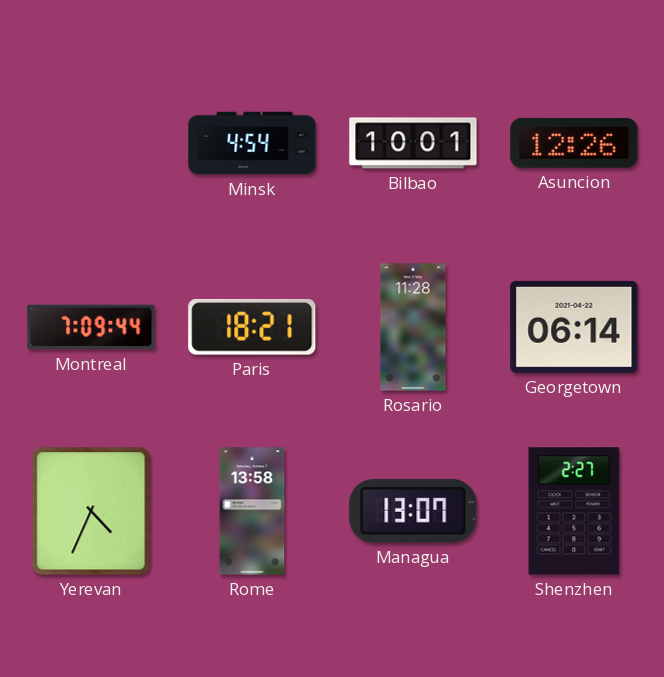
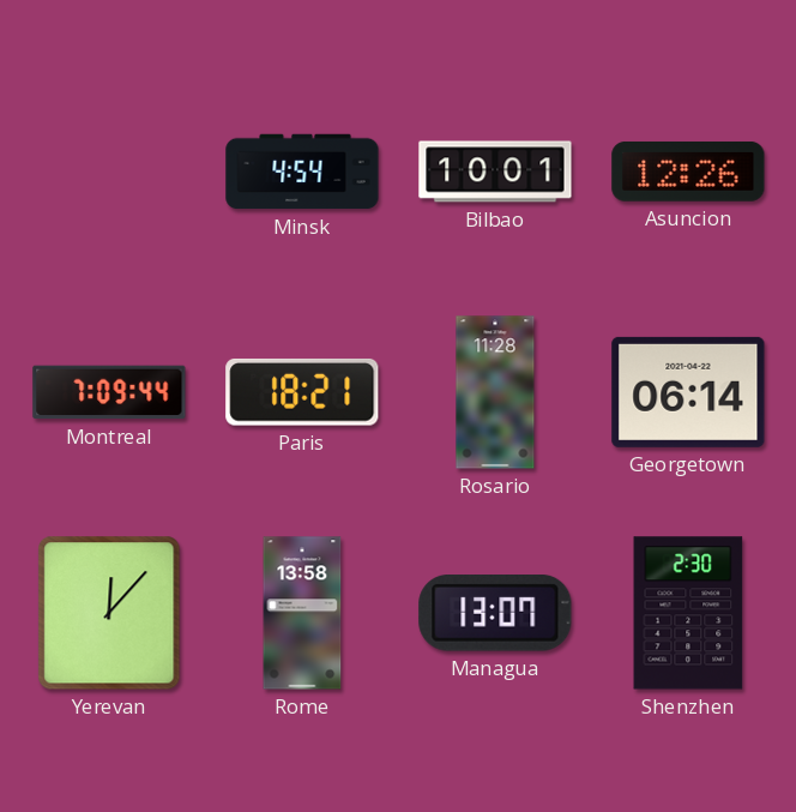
Yerevan: 4:34 -> 12:07 (109, 613)
Shenzhen: 2:27 -> 2:30 (688, 613)
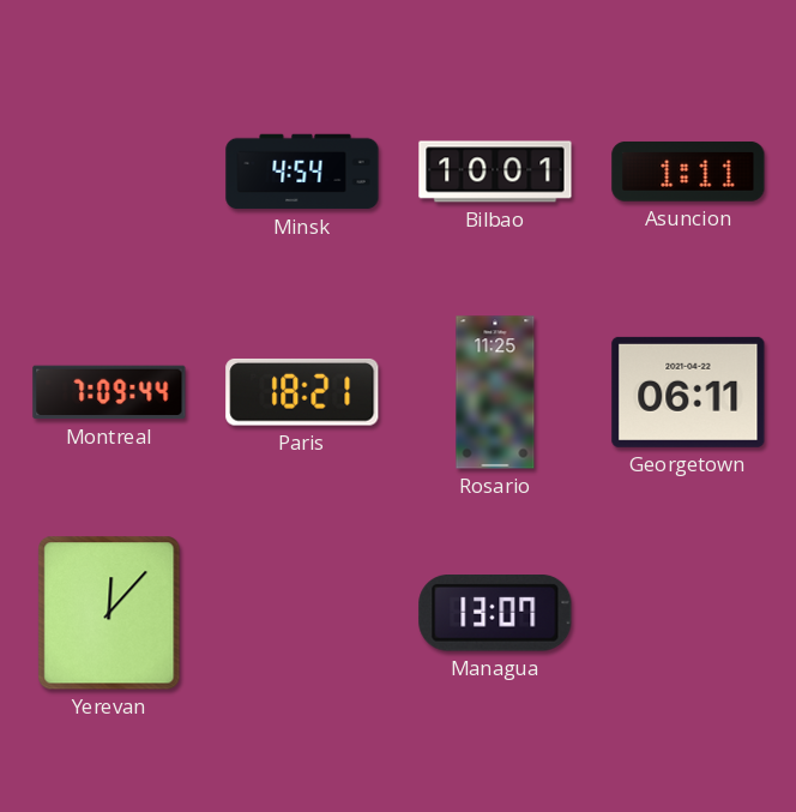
Asuncion: 12:26 -> 1:11 (688, 172)
Rosario: 11:28 -> 11:25 (495, 392)
Georgetown: 06:14 -> 06:11 (688, 392)
Rome: 13:58 -> none (302, 613)
Shenzhen: 2:30 -> none (688, 613)
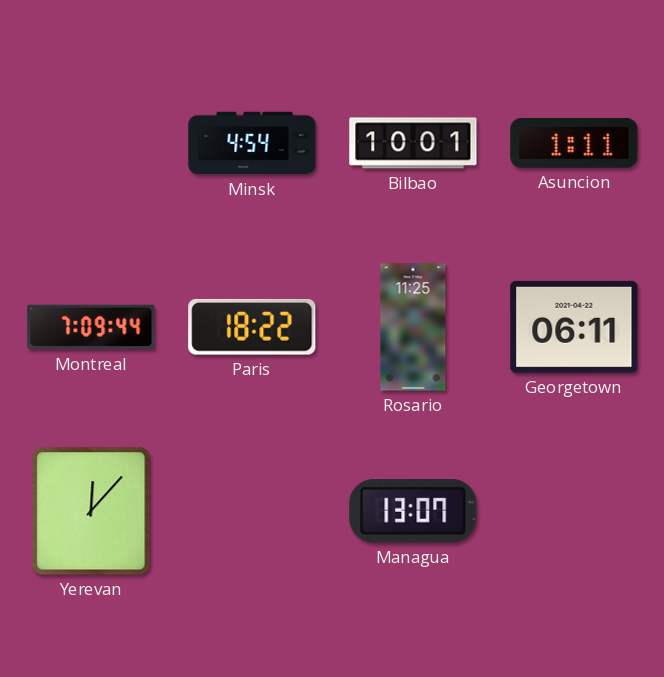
Paris: 18:21 -> 18:22 (252, 327)
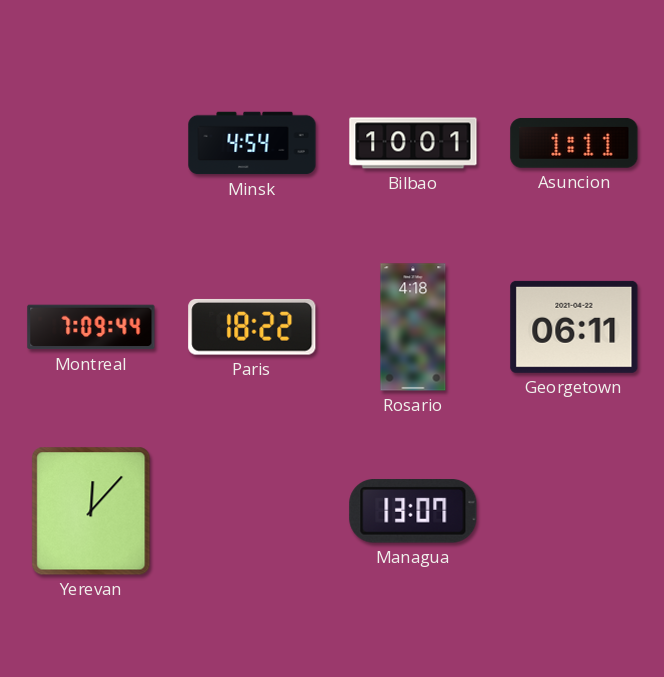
Rosario: 11:25 -> 4:18 (413, 327)
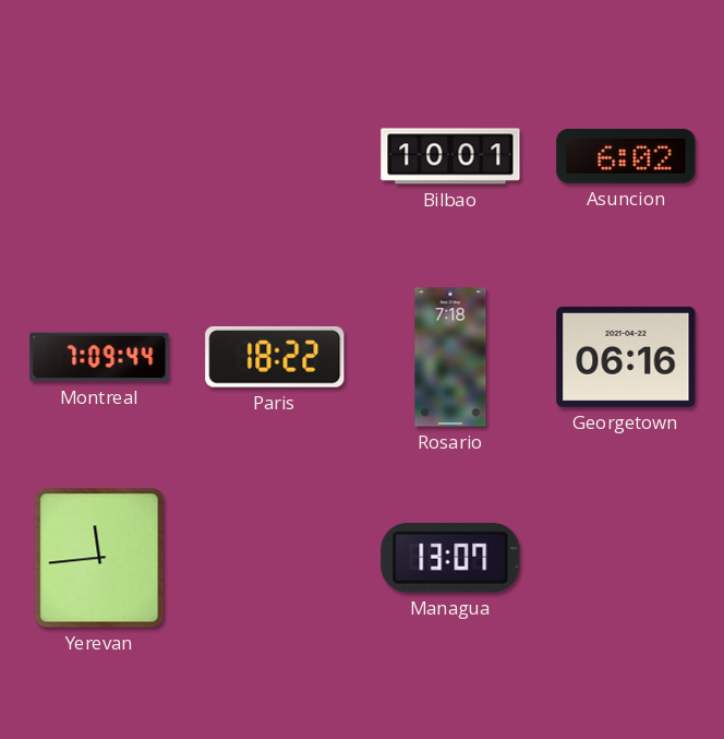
Minsk: 4:54 -> none (252, 143)
Asuncion: 1:11 -> 6:02 (626, 156)
Rosario: 4:18 -> 7:18 (450, 357)
Georgetown: 06:11 -> 06:16 (626, 357)
Yerevan: 12:07 -> 11:44 (99, 558)
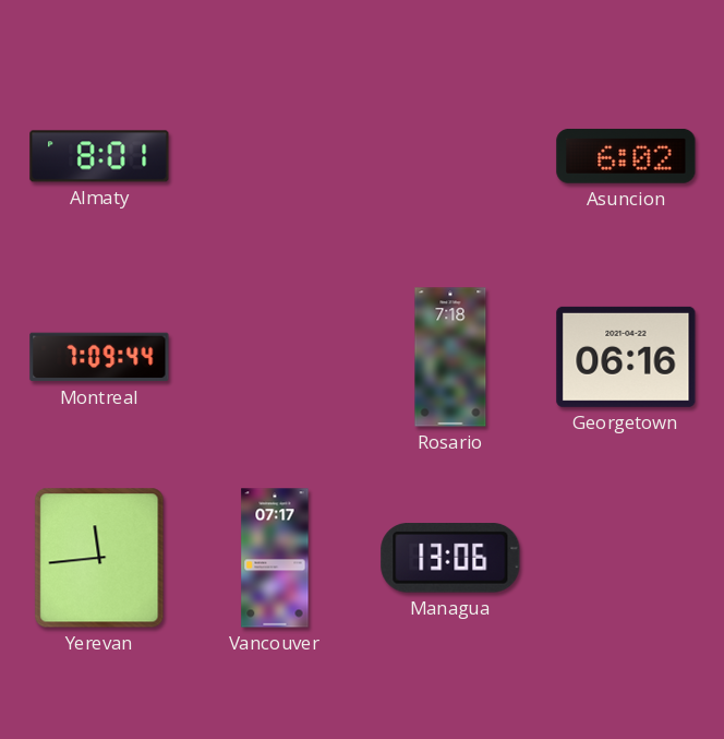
Almaty: none -> 8:01 (99, 156)
Bilbao: 10:01 -> none (450, 156)
Paris: 18:22 -> none (275, 357)
Vancouver: none -> 07:17 (275, 558)
Managua: 13:07 -> 13:06 (450, 559)
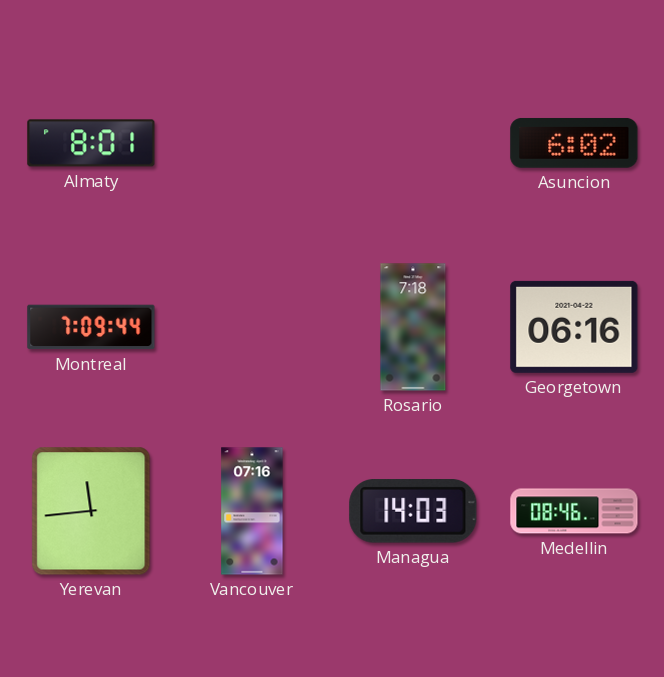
Vancouver: 07:17 -> 07:16 (252, 511)
Managua: 13:06 -> 14:03 (413, 512)
Medellin: none -> 08:46 (574, 511)
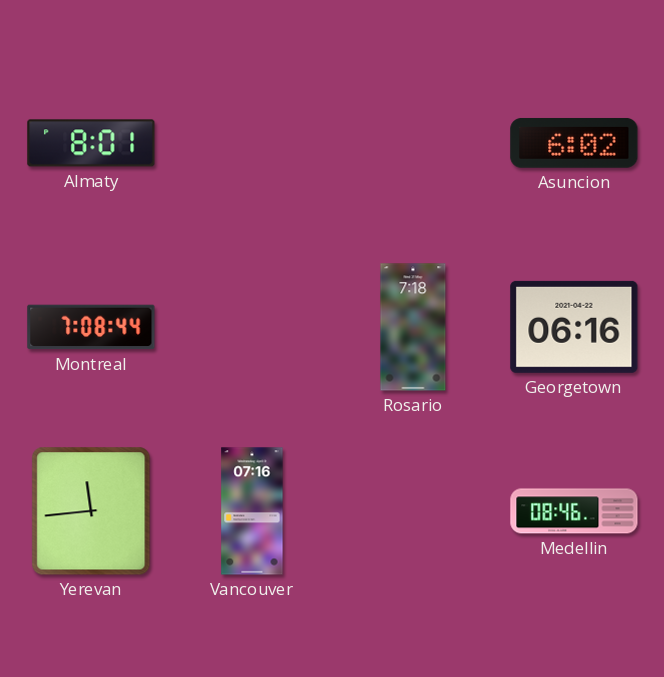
Montreal: 7:09 -> 7:08 (91, 327)
Managua: 14:03 -> none (413, 512)
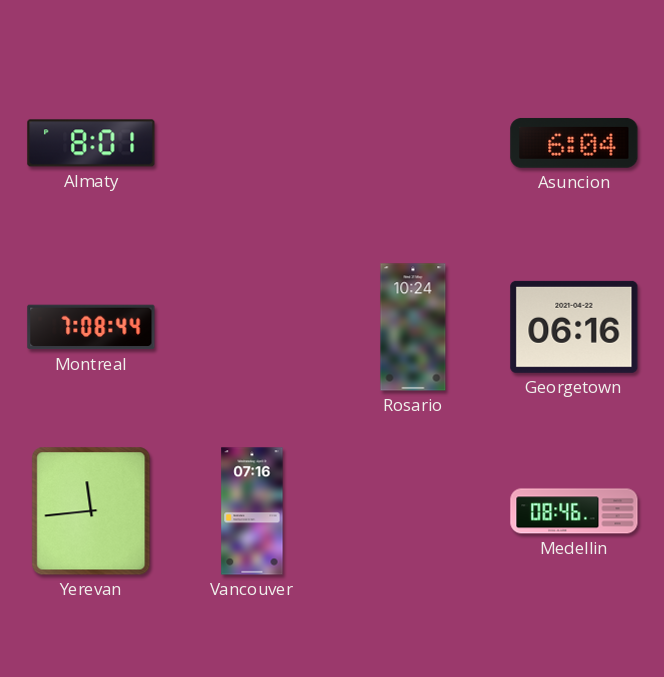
Asuncion: 6:02 -> 6:04 (574, 143)
Rosario: 7:18 -> 10:24 (413, 327)
